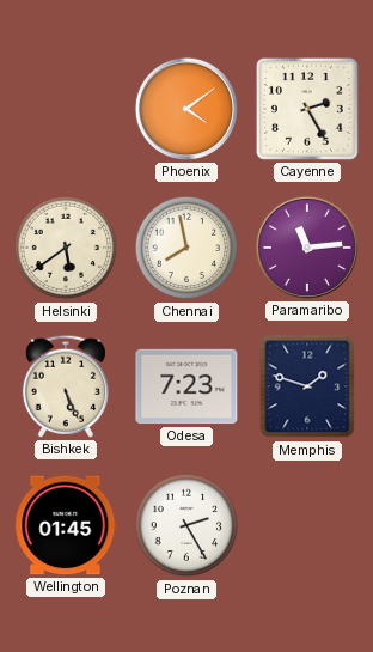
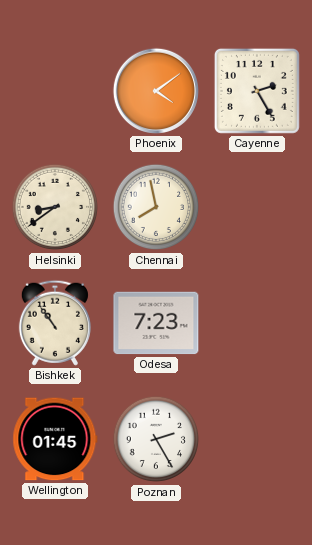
Helsinki: 5:39 -> 8:39 (55, 207)
Paramaribo: 11:14 -> none (307, 248)
Bishkek: 5:26 -> 10:54 (55, 323)
Memphis: 1:48 -> none (307, 386)
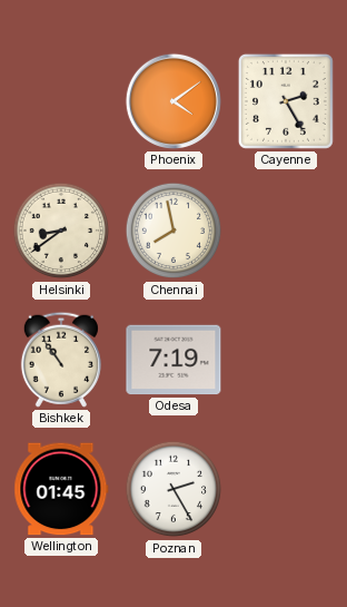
Odesa: 7:23 -> 7:19 (173, 360)
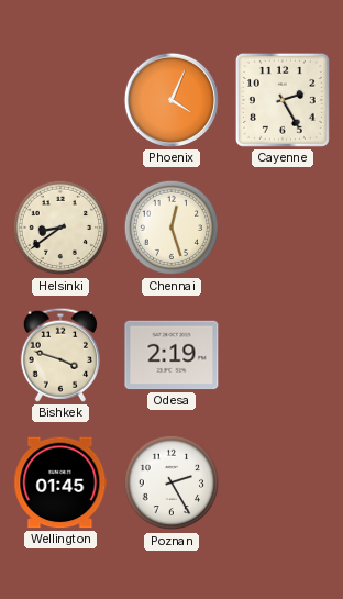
Phoenix: 4:09 -> 4:04 (171, 100)
Chennai: 7:58 -> 12:27 (171, 228)
Bishkek: 10:54 -> 3:48 (60, 355)
Odesa: 7:19 -> 2:19 (171, 355)
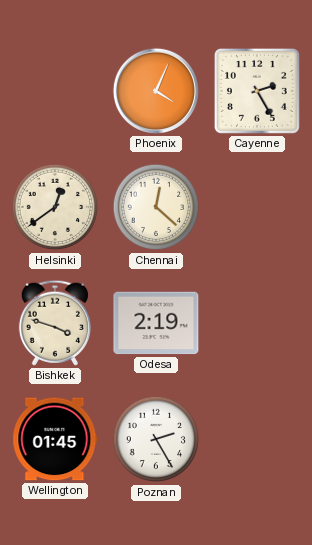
Helsinki: 8:39 -> 12:39 (55, 207)
Chennai: 12:27 -> 12:22 (156, 207)
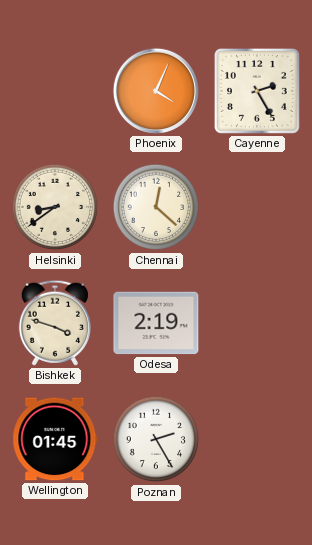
Helsinki: 12:39 -> 8:39 (55, 207)
